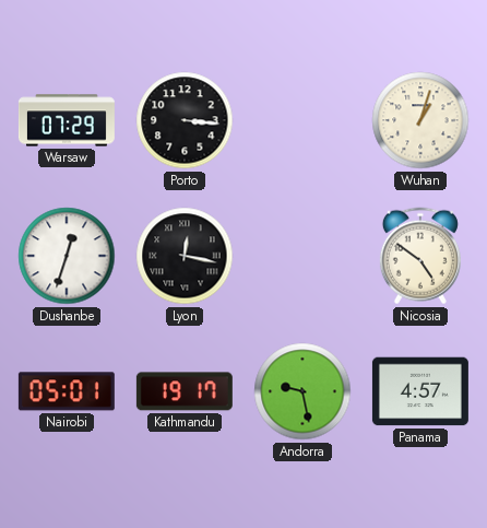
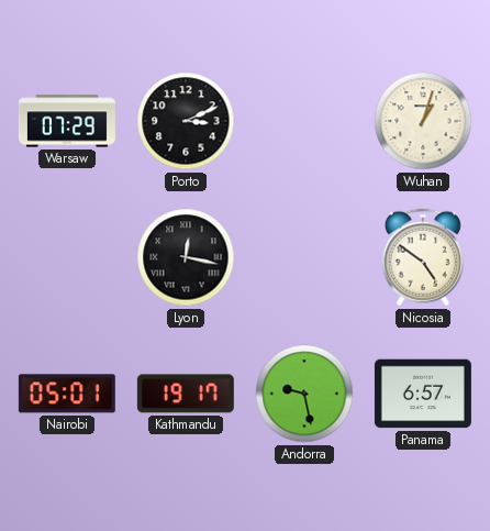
Porto: 3:16 -> 3:11 (186, 121)
Dushanbe: 12:33 -> none (67, 256)
Panama: 4:57 -> 6:57 (423, 394)
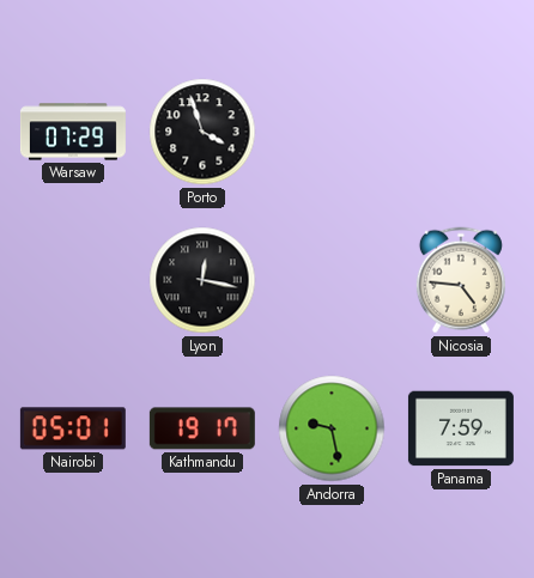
Porto: 3:11 -> 3:57 (202, 132)
Wuhan: 1:03 -> none (423, 121)
Nicosia: 4:51 -> 4:46 (461, 280)
Panama: 6:57 -> 7:59 (461, 428)
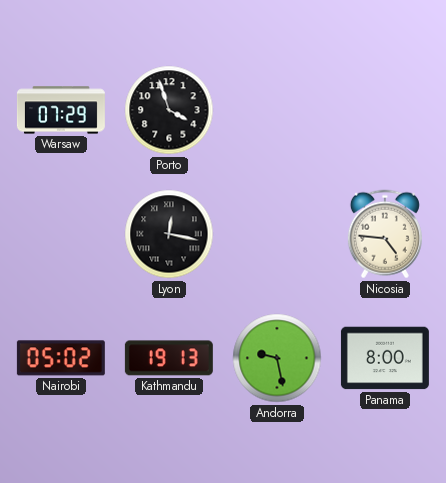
Nairobi: 05:01 -> 05:02 (61, 358)
Kathmandu: 19:17 -> 19:13 (169, 358)
Panama: 7:59 -> 8:00 (385, 358)
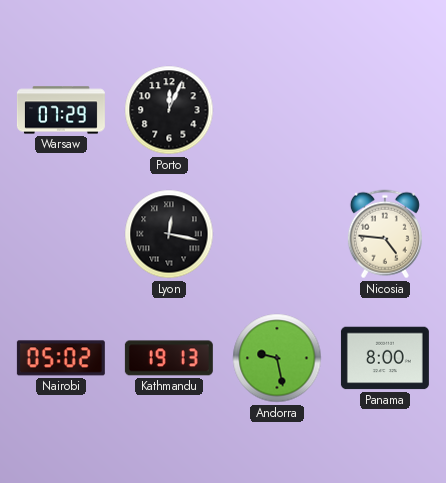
Porto: 3:57 -> 12:04 (169, 110)
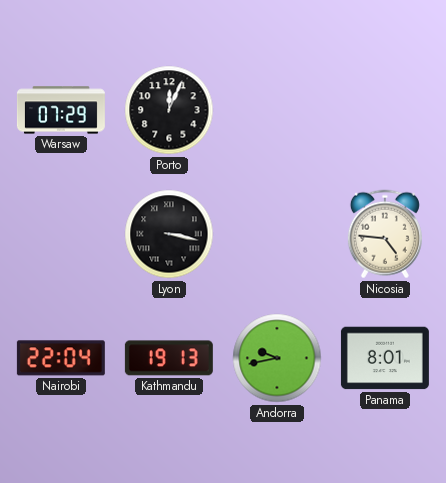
Lyon: 12:17 -> 3:17 (169, 234)
Nairobi: 05:02 -> 22:04 (61, 358)
Andorra: 9:28 -> 9:43 (277, 358)
Panama: 8:00 -> 8:01 (385, 358)
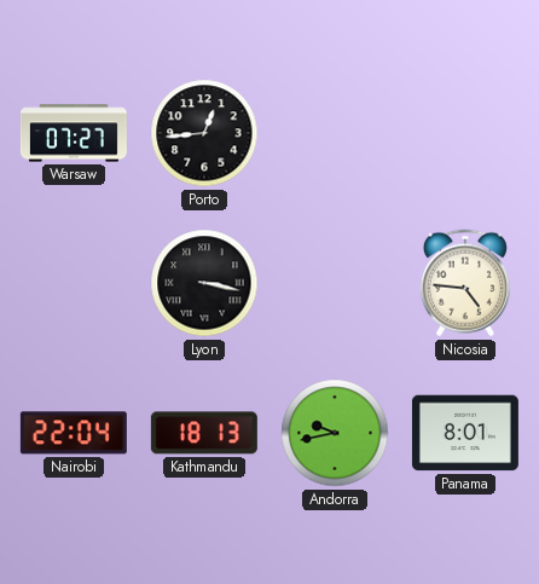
Warsaw: 07:29 -> 07:27 (74, 133)
Porto: 12:04 -> 12:44 (204, 133)
Kathmandu: 19:13 -> 18:13 (204, 433)
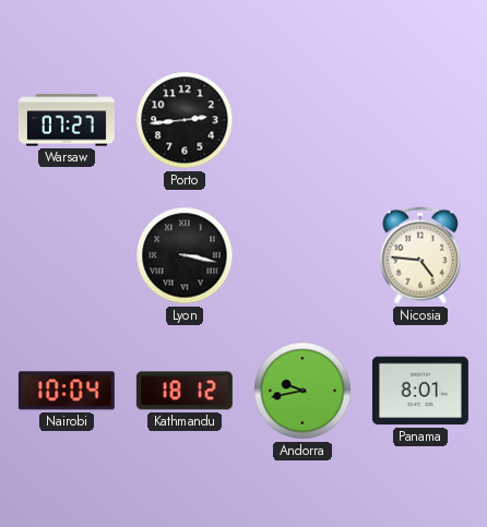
Porto: 12:44 -> 2:44 (185, 120)
Nairobi: 22:04 -> 10:04 (67, 391)
Kathmandu: 18:13 -> 18:12 (185, 391)
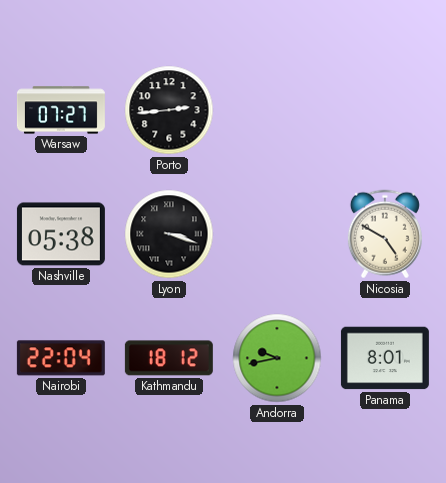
Nashville: none -> 05:38 (61, 234)
Lyon: 3:17 -> 3:18 (169, 234)
Nicosia: 4:46 -> 4:50 (385, 234)
Nairobi: 10:04 -> 22:04 (61, 358)
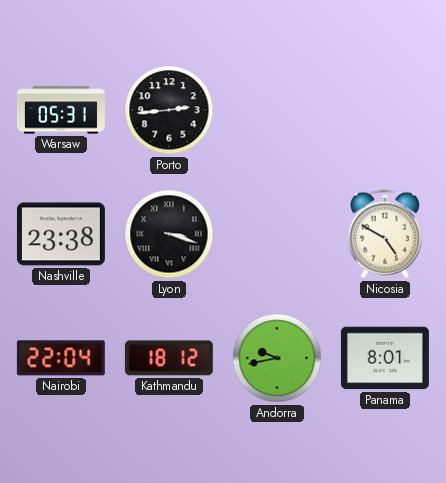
Warsaw: 07:27 -> 05:31 (61, 110)
Nashville: 05:38 -> 23:38 (61, 234)
